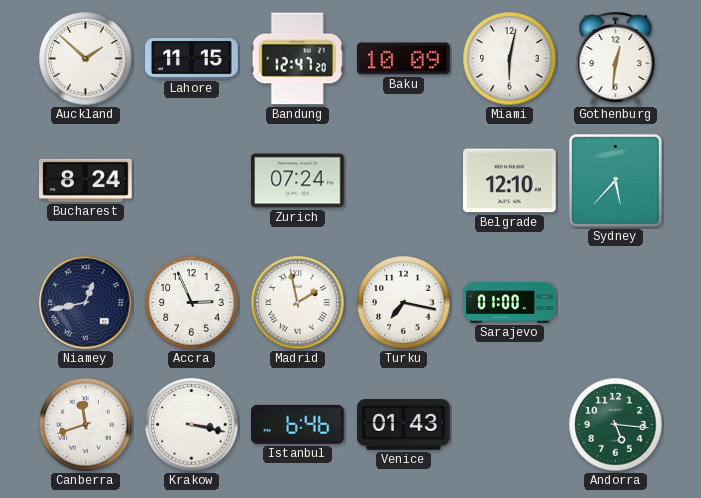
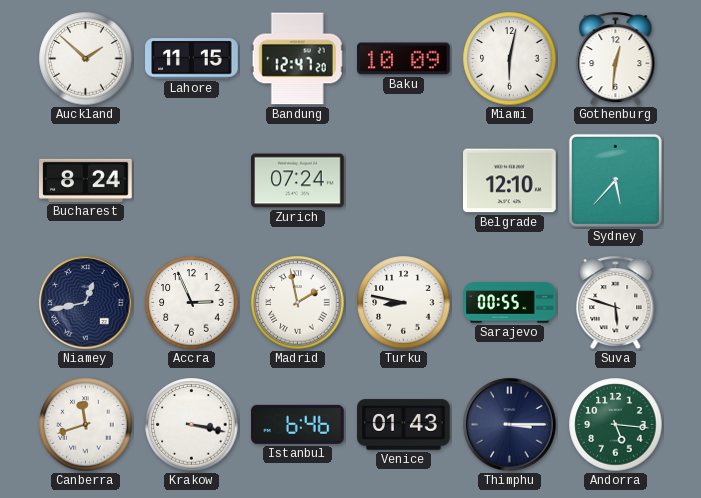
Turku: 7:17 -> 8:47 (404, 303)
Sarajevo: 01:00 -> 00:55 (510, 303)
Suva: none -> 5:48 (616, 303)
Thimphu: none -> 3:15 (510, 425)
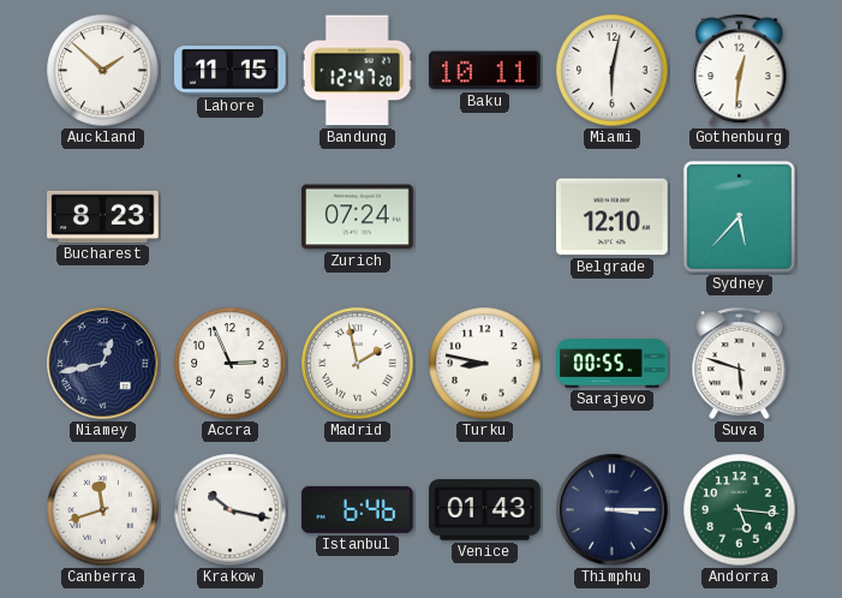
Baku: 10:09 -> 10:11 (485, 71)
Bucharest: 8:24 -> 8:23 (103, 216)
Krakow: 3:17 -> 10:17 (231, 510)
